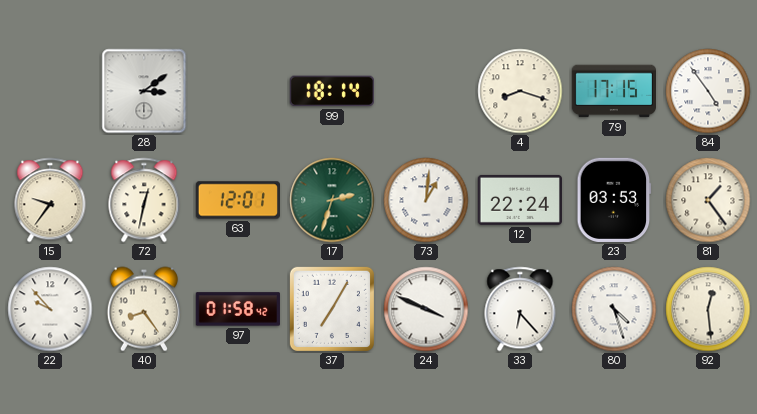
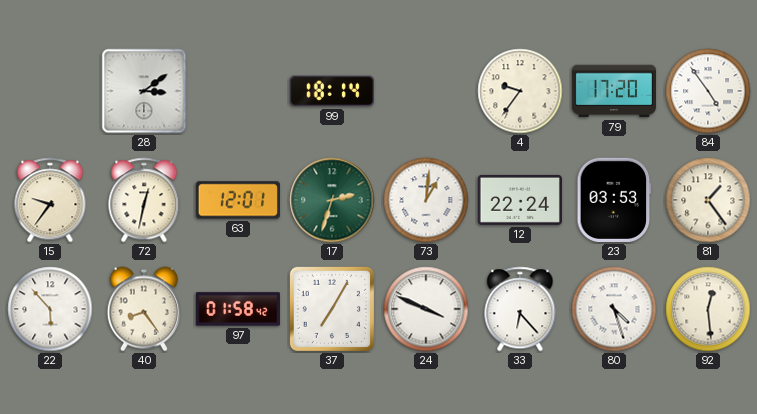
4: 8:18 -> 9:36 (520, 91)
79: 17:15 -> 17:20 (613, 91)
22: 9:53 -> 5:53 (50, 309)
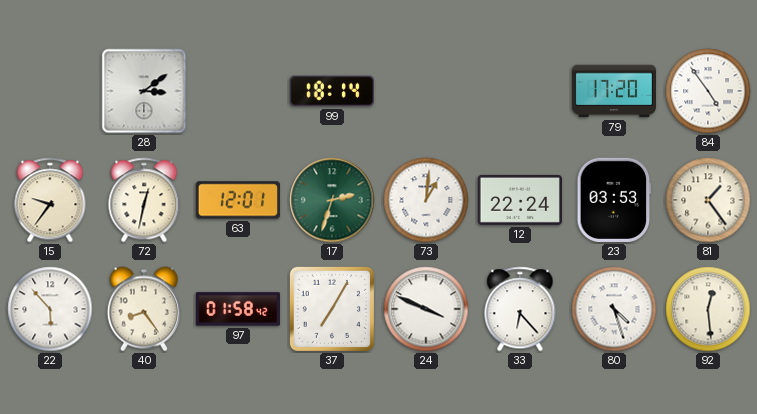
4: 9:36 -> none (520, 91)
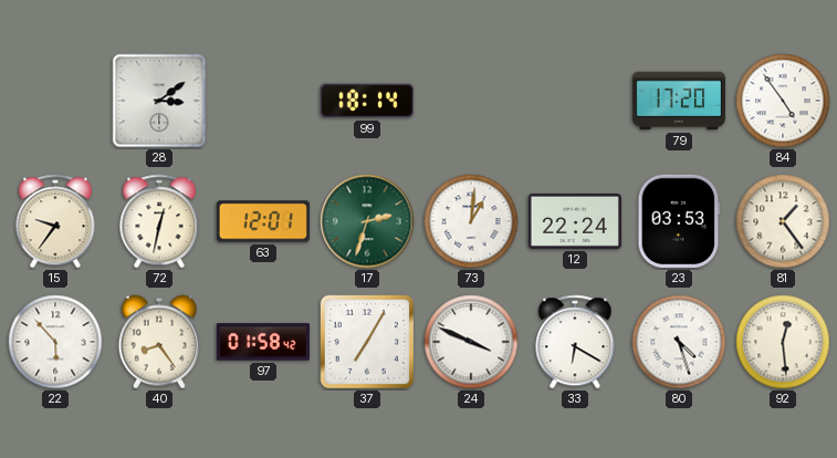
33: 6:23 -> 6:20 (575, 342)
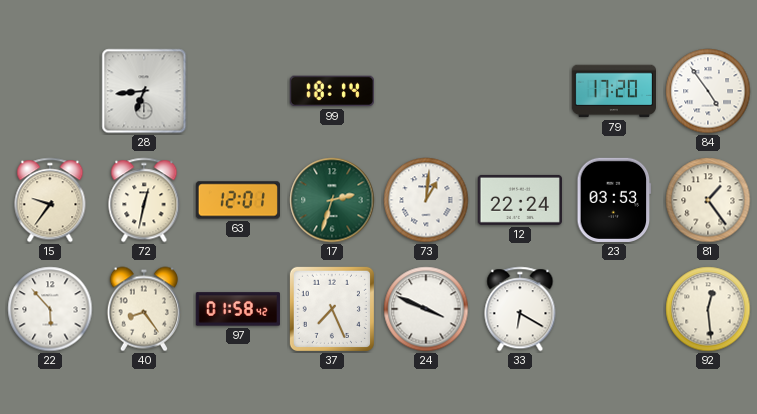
28: 3:09 -> 6:44 (144, 91)
37: 7:05 -> 7:26 (332, 309)
80: 4:27 -> none (679, 342)
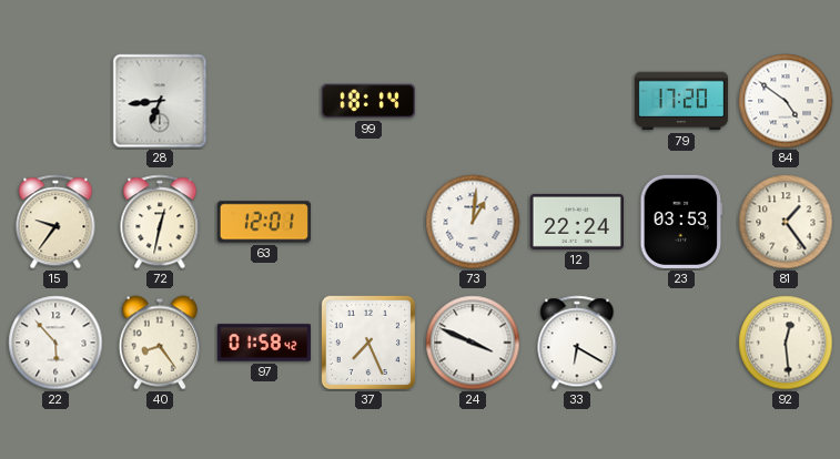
84: 4:54 -> 4:51 (786, 101)
17: 2:33 -> none (332, 200)
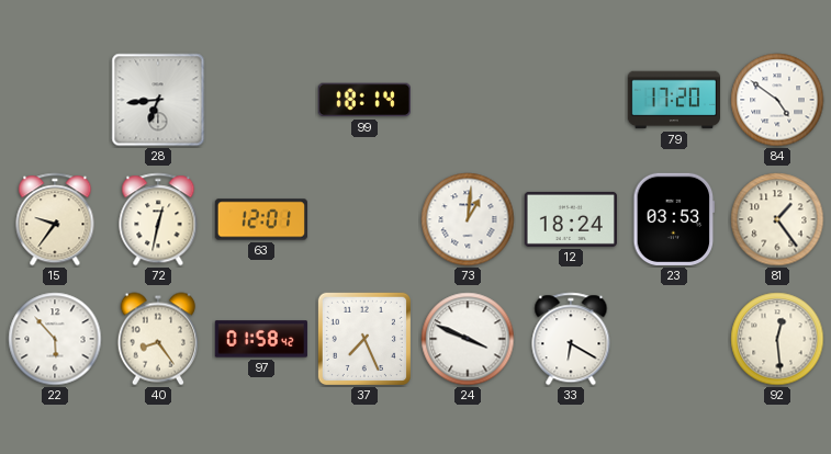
12: 22:24 -> 18:24 (571, 219)
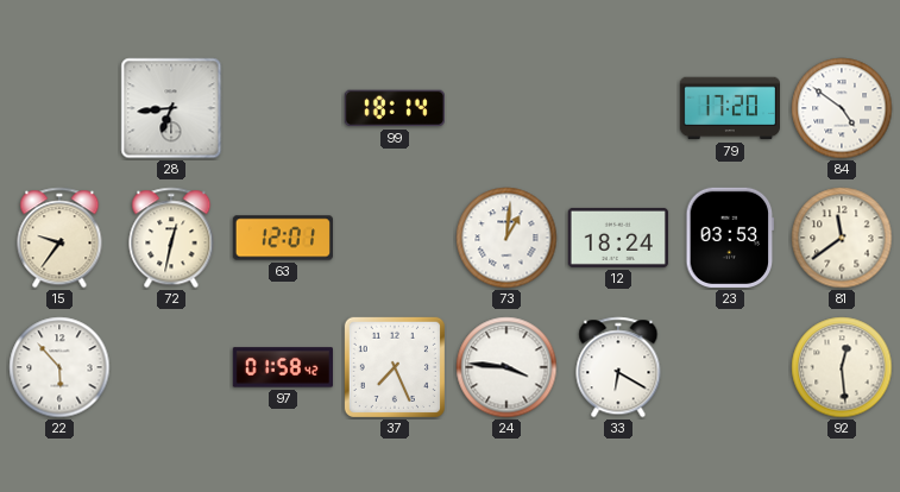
81: 1:24 -> 11:39 (842, 238)
40: 8:24 -> none (158, 339)
24: 3:49 -> 3:46 (506, 367)
